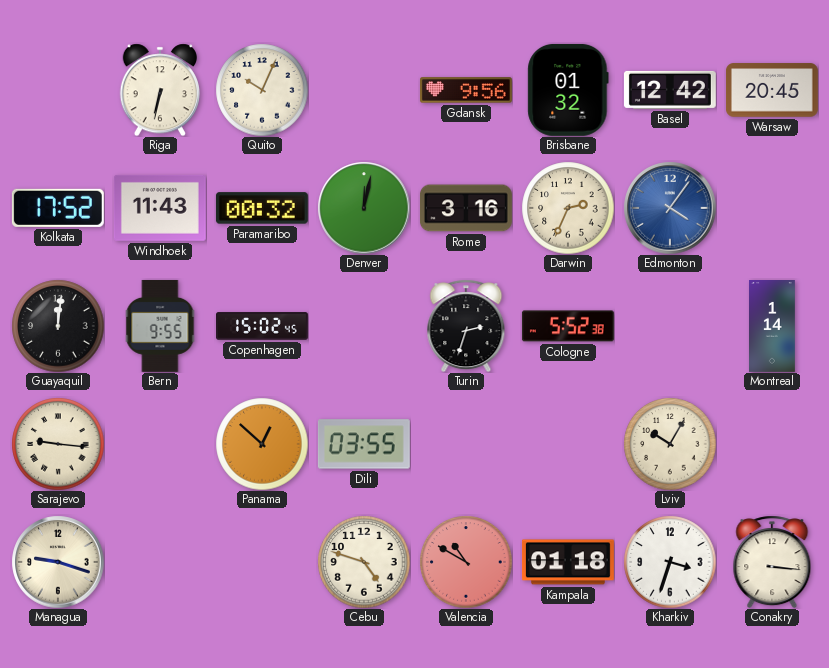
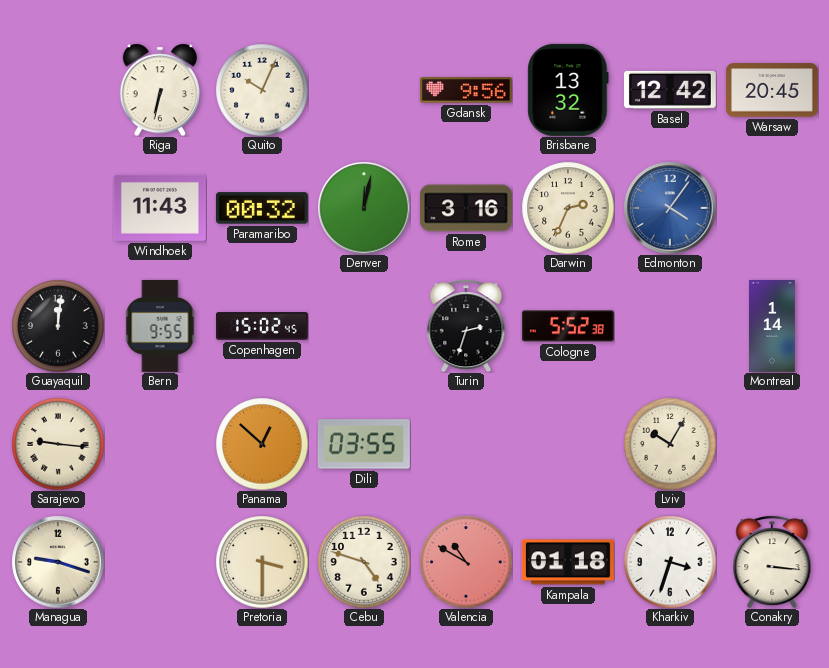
Brisbane: 01:32 -> 13:32 (568, 90)
Kolkata: 17:52 -> none (58, 208)
Pretoria: none -> 3:30 (262, 562)
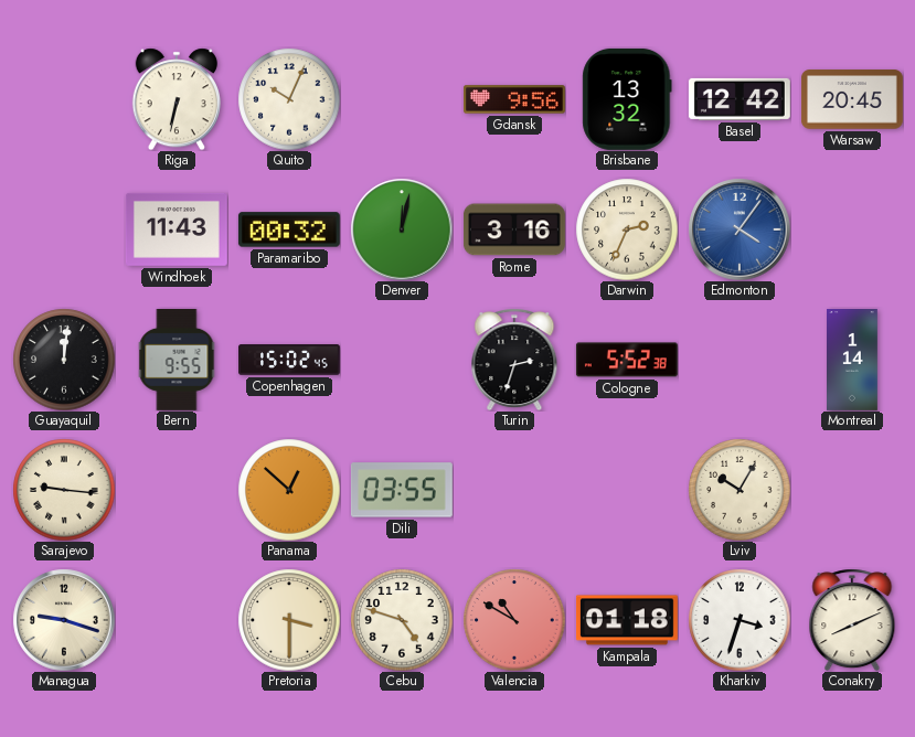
Conakry: 3:16 -> 8:11 (852, 620)
